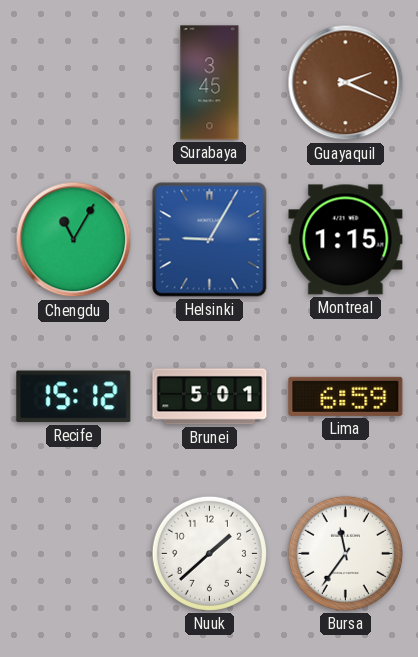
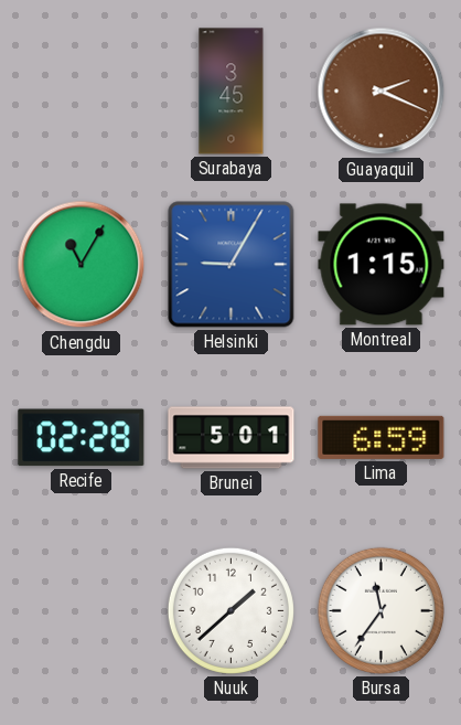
Recife: 15:12 -> 02:28 (82, 438)
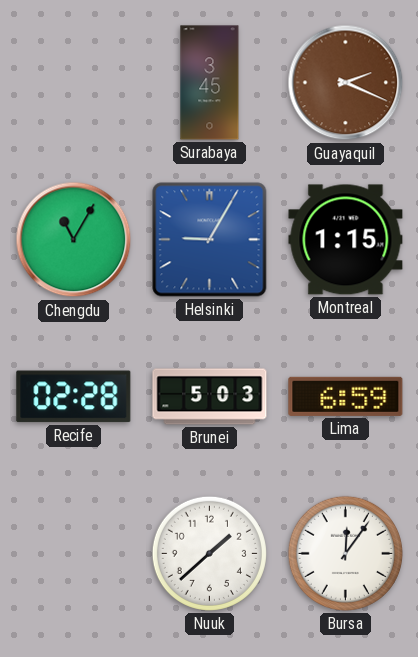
Brunei: 5:01 -> 5:03 (210, 397)
Bursa: 11:36 -> 12:06 (345, 553)
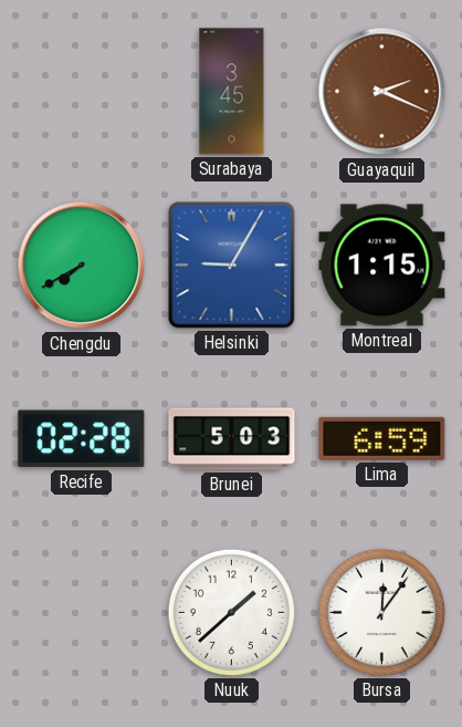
Chengdu: 11:05 -> 7:40 (82, 266)
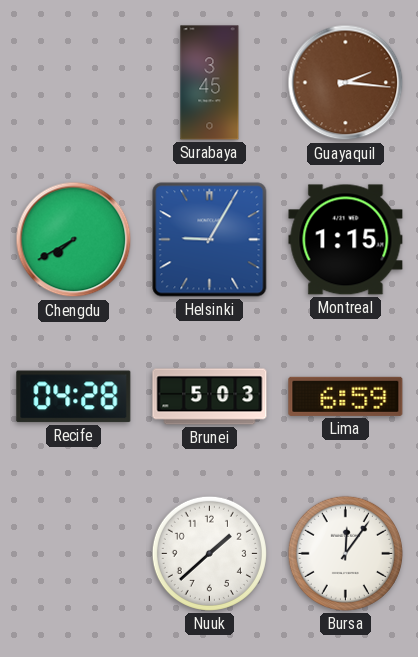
Guayaquil: 2:19 -> 2:16 (346, 83)
Recife: 02:28 -> 04:28 (74, 397)
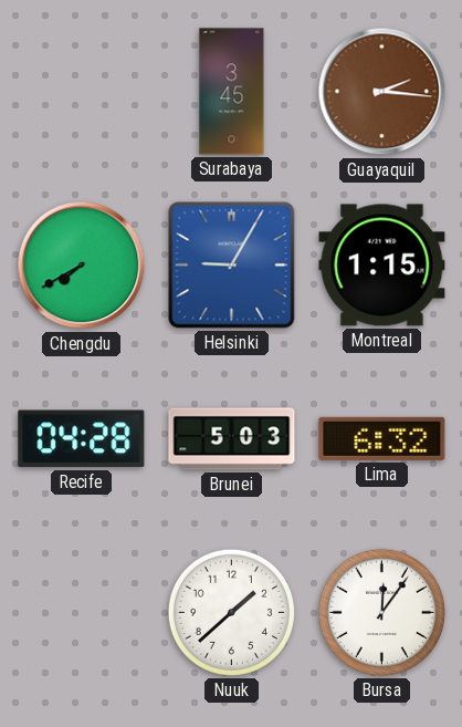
Lima: 6:59 -> 6:32 (382, 438)
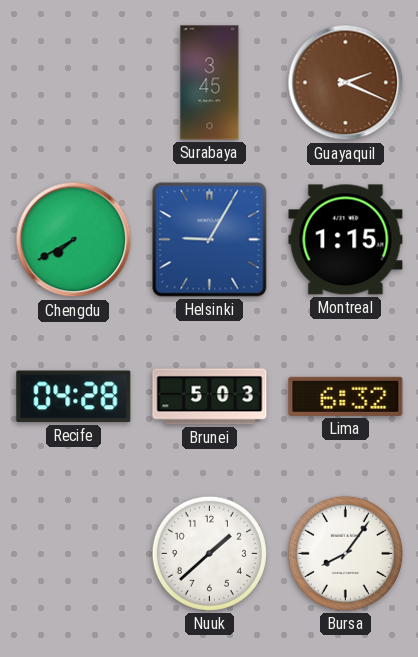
Guayaquil: 2:16 -> 2:19 (346, 83)
Bursa: 12:06 -> 8:06 (345, 553)
